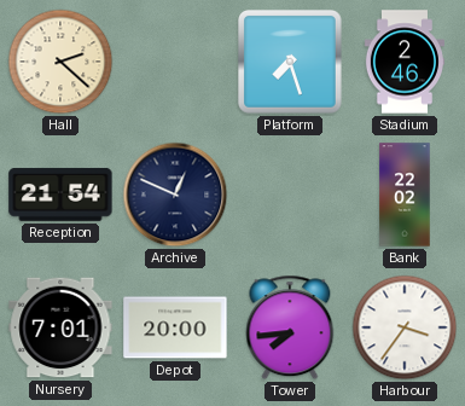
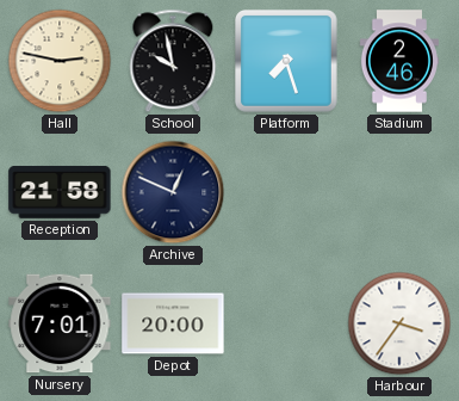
Hall: 2:22 -> 2:47 (60, 61)
School: none -> 9:58 (173, 61)
Reception: 21:54 -> 21:58 (60, 192)
Bank: 22:02 -> none (405, 195)
Tower: 7:44 -> none (290, 327)
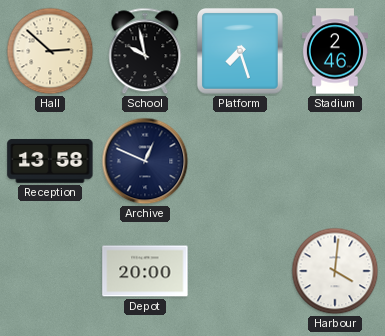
Hall: 2:47 -> 2:52 (50, 51)
Reception: 21:58 -> 13:58 (50, 161)
Nursery: 7:01 -> none (60, 323)
Harbour: 3:36 -> 4:01 (335, 271)
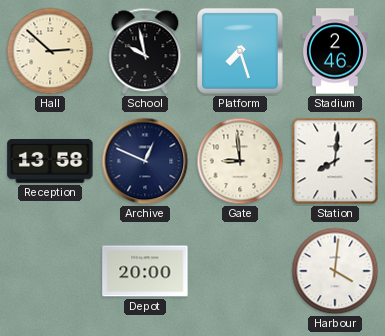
Gate: none -> 8:59 (240, 161)
Station: none -> 8:01 (335, 161)
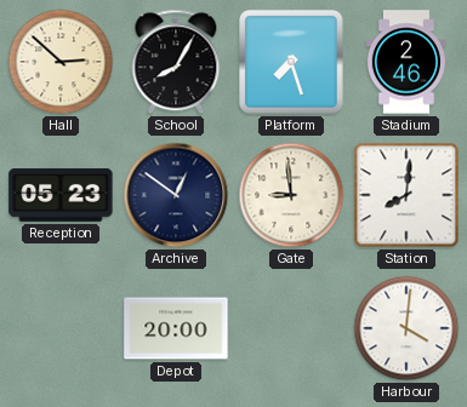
School: 9:58 -> 8:05 (176, 62)
Reception: 13:58 -> 05:23 (61, 195)
Archive: 12:49 -> 12:51 (176, 195)
